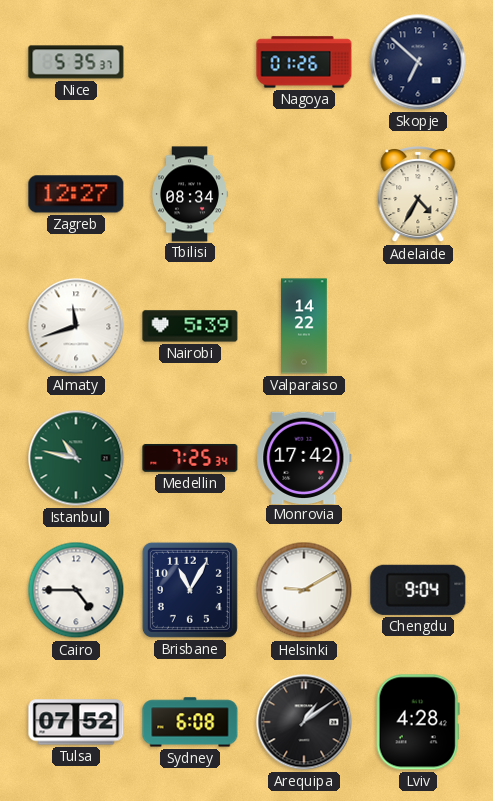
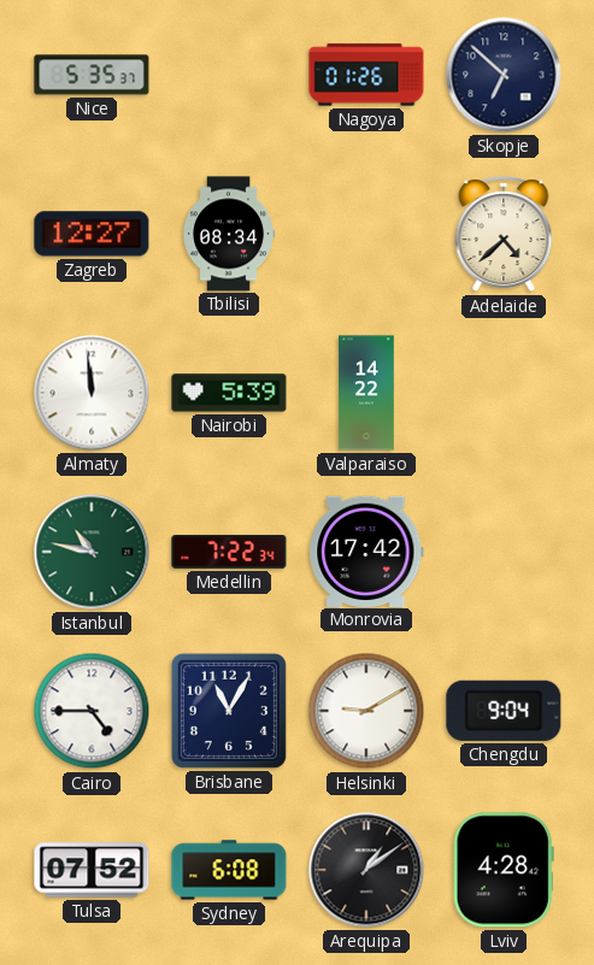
Adelaide: 4:35 -> 4:38 (504, 235)
Almaty: 11:42 -> 11:59 (92, 393)
Medellin: 7:25 -> 7:22 (229, 552)
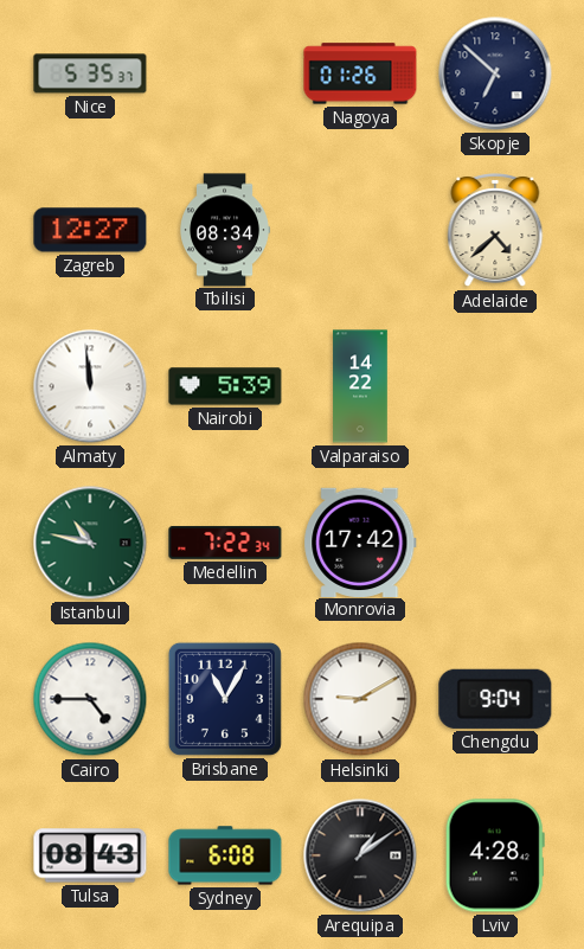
Tulsa: 07:52 -> 08:43 (90, 855)
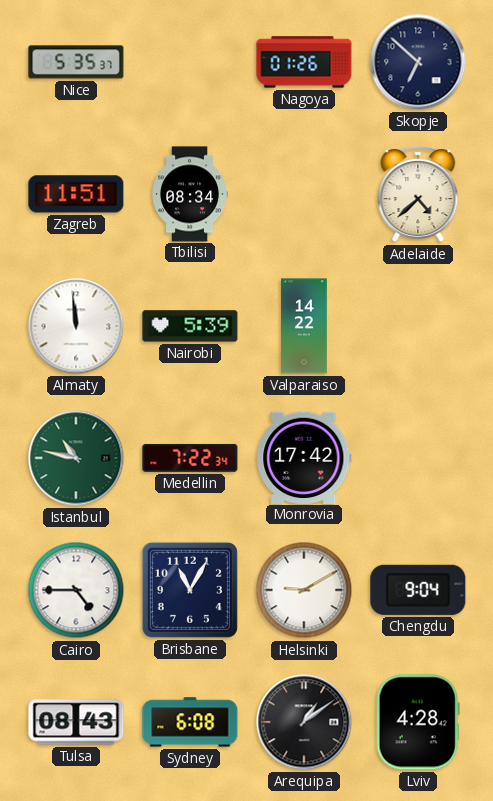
Zagreb: 12:27 -> 11:51 (76, 194)
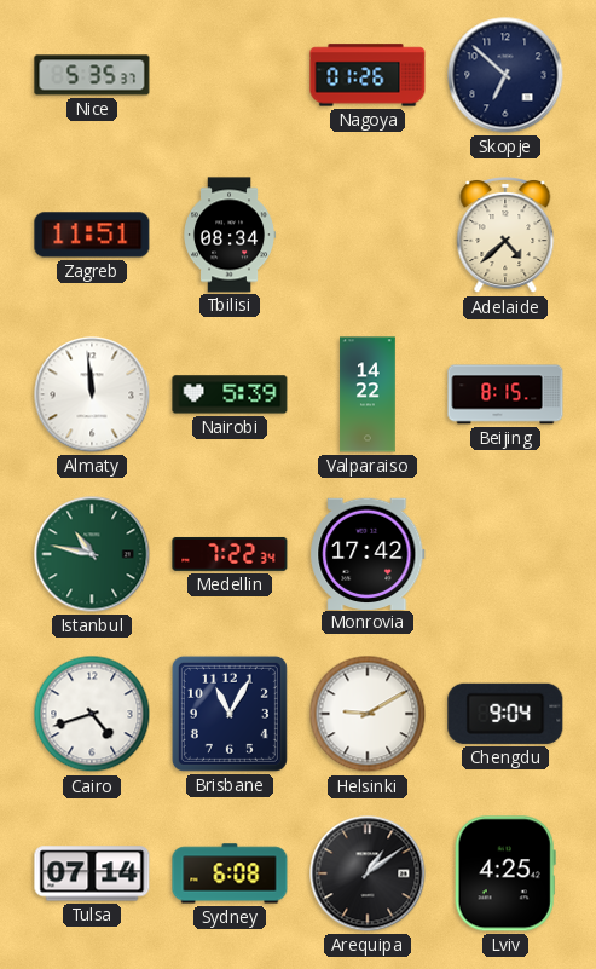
Beijing: none -> 8:15 (505, 394)
Cairo: 4:45 -> 4:42 (92, 714)
Tulsa: 08:43 -> 07:14 (92, 873)
Lviv: 4:28 -> 4:25 (505, 873)
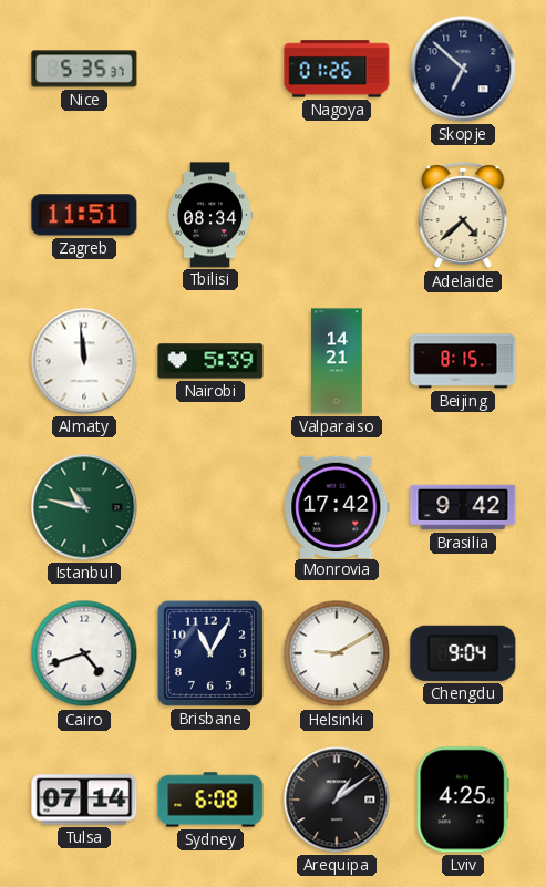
Valparaiso: 14:22 -> 14:21 (337, 361)
Medellin: 7:22 -> none (230, 554)
Brasilia: none -> 9:42 (463, 507)
